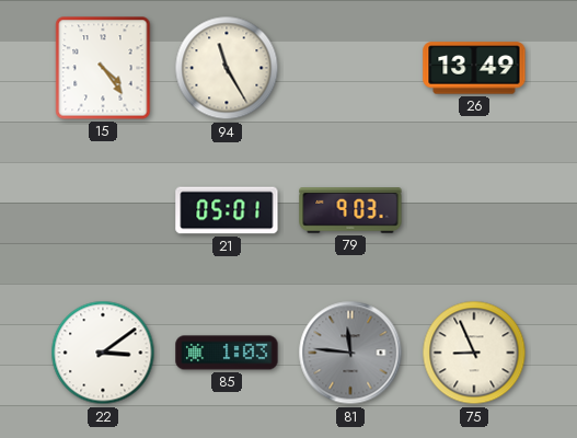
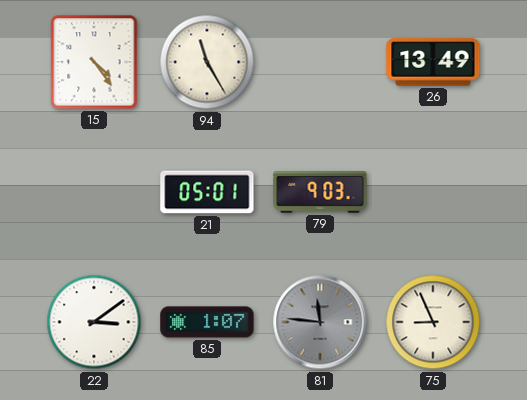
85: 1:03 -> 1:07 (207, 322)
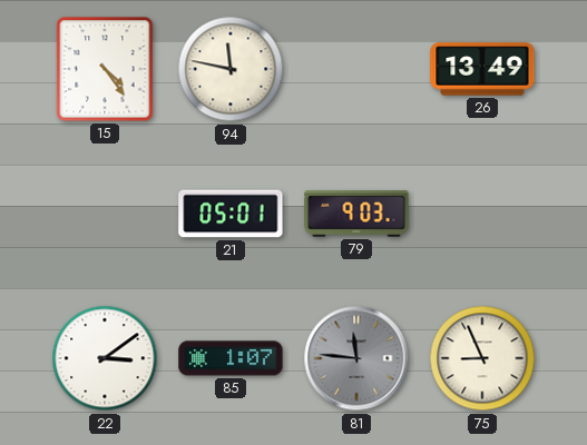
94: 11:25 -> 11:47 (231, 69)
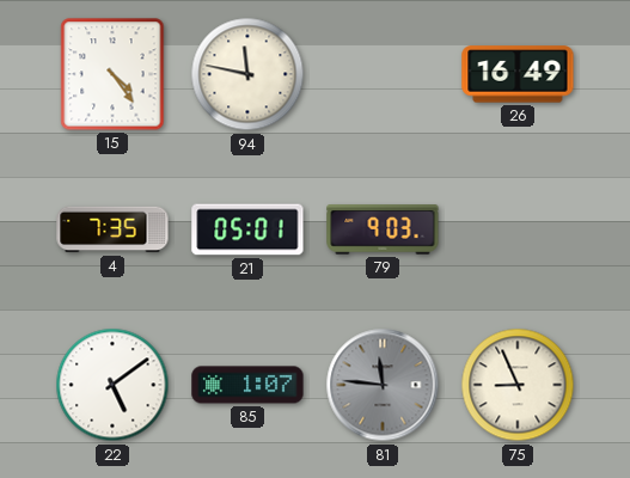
26: 13:49 -> 16:49 (518, 74)
4: none -> 7:35 (112, 229)
22: 3:09 -> 5:09 (112, 385)
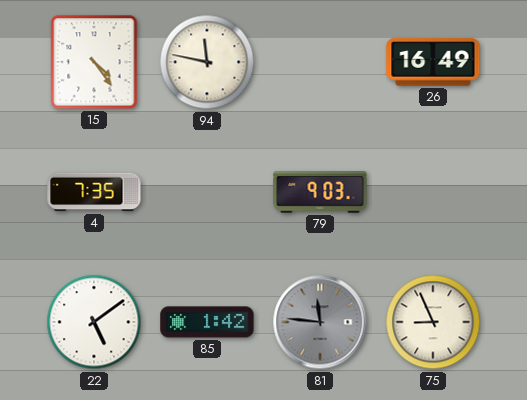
21: 05:01 -> none (247, 229)
85: 1:07 -> 1:42 (207, 322)
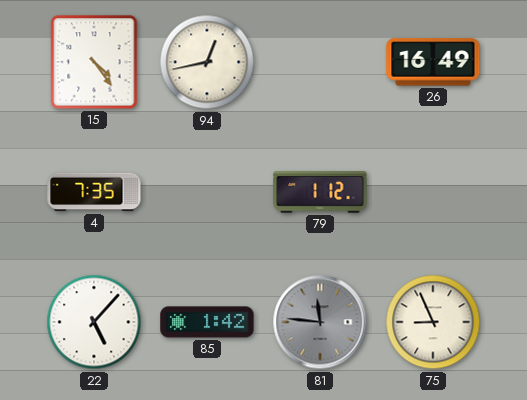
94: 11:47 -> 12:43 (207, 62)
79: 9:03 -> 1:12 (320, 192)
22: 5:09 -> 5:07 (94, 322)
